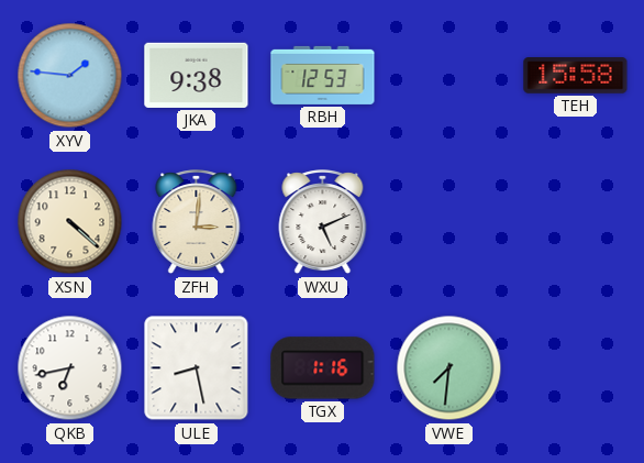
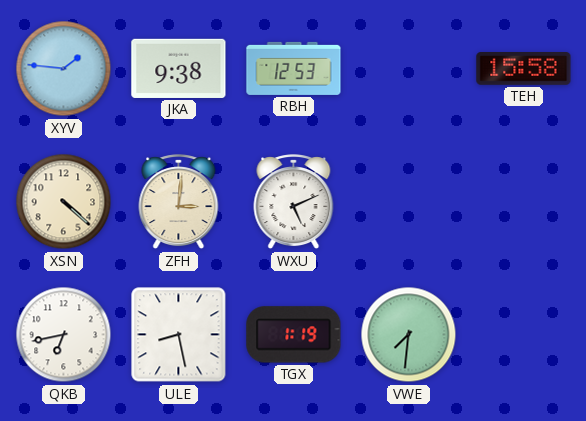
TGX: 1:16 -> 1:19 (294, 335)
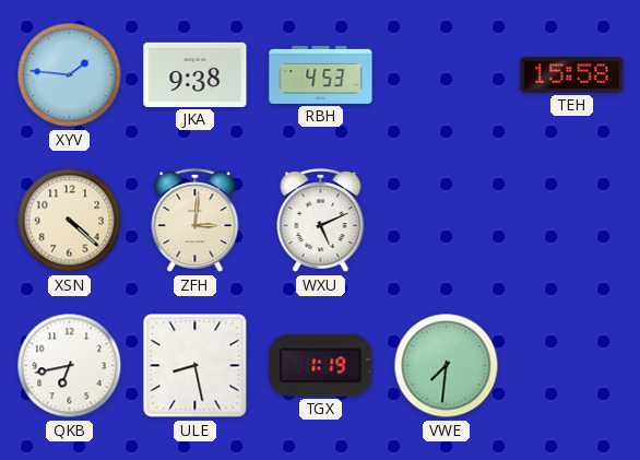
RBH: 12:53 -> 4:53 (321, 74)
